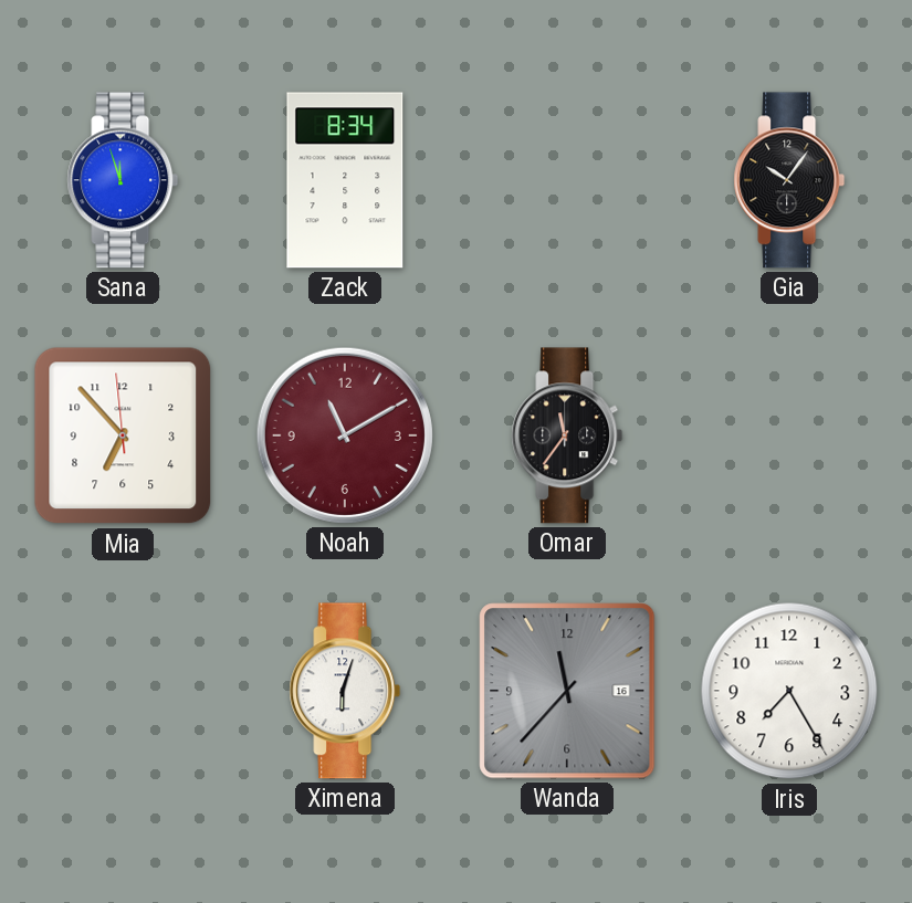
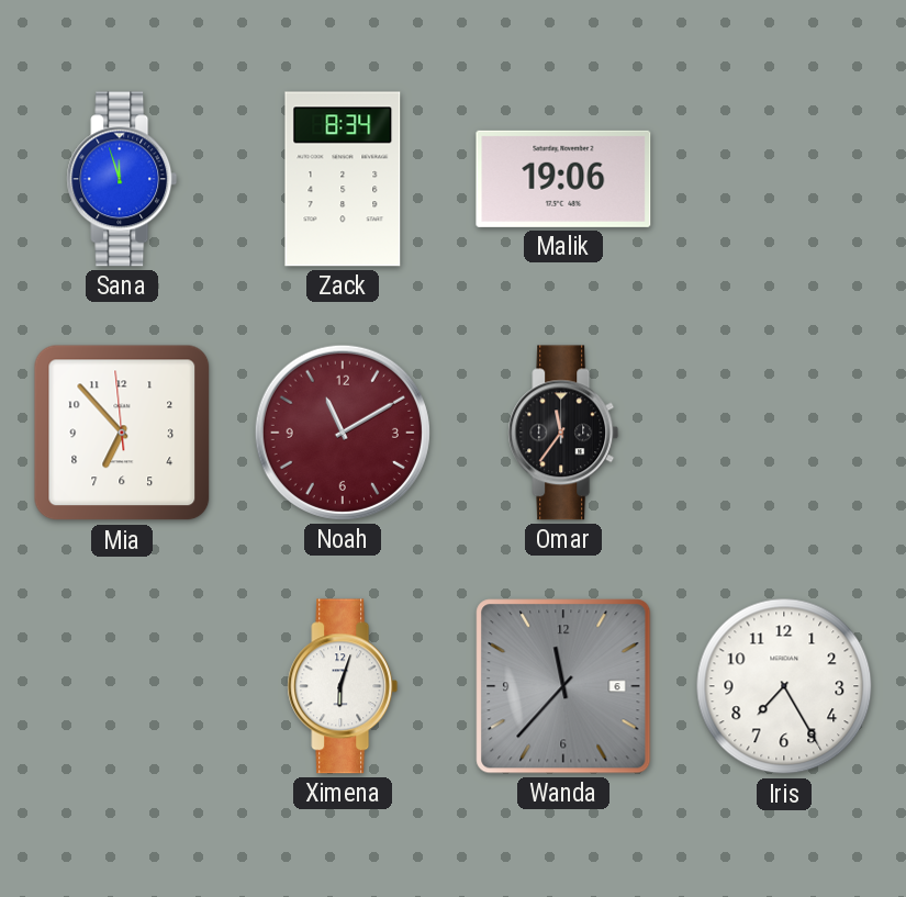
Malik: none -> 19:06 (563, 179)
Gia: 10:06 -> none (789, 180)
Wanda date: 16 -> 6 (563, 686)
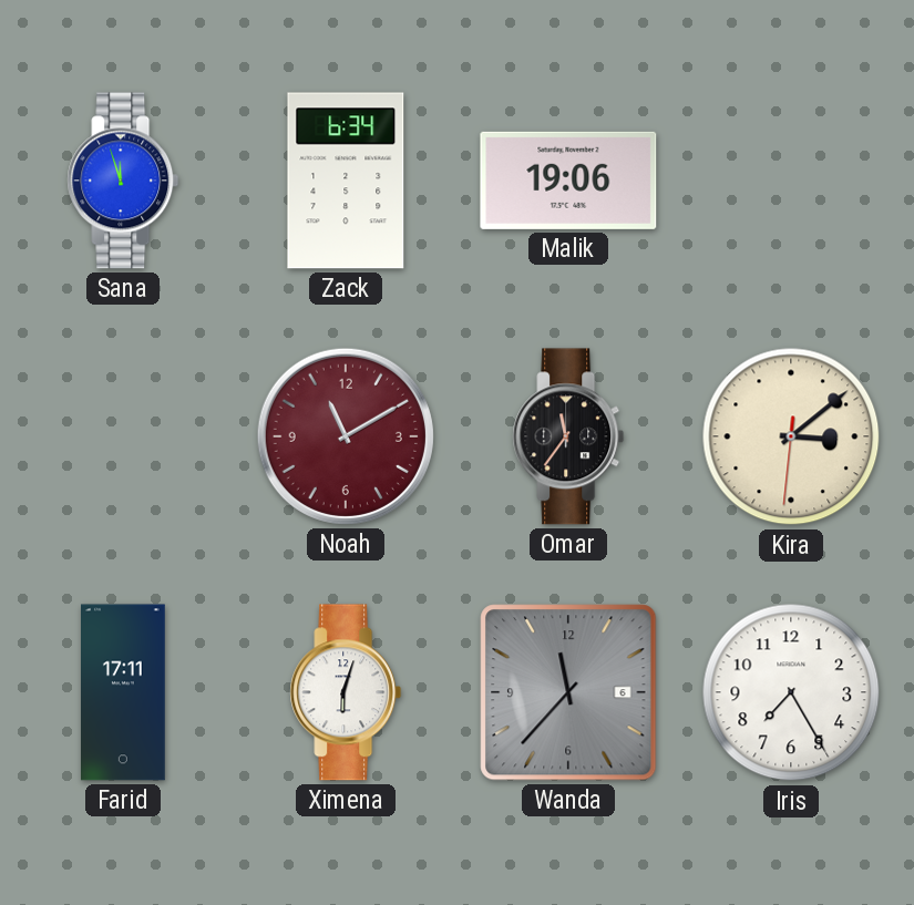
Zack: 8:34 -> 6:34 (346, 181)
Mia: 6:52 -> none (122, 433)
Kira: none -> 3:08 (791, 436)
Farid: none -> 17:11 (124, 692)
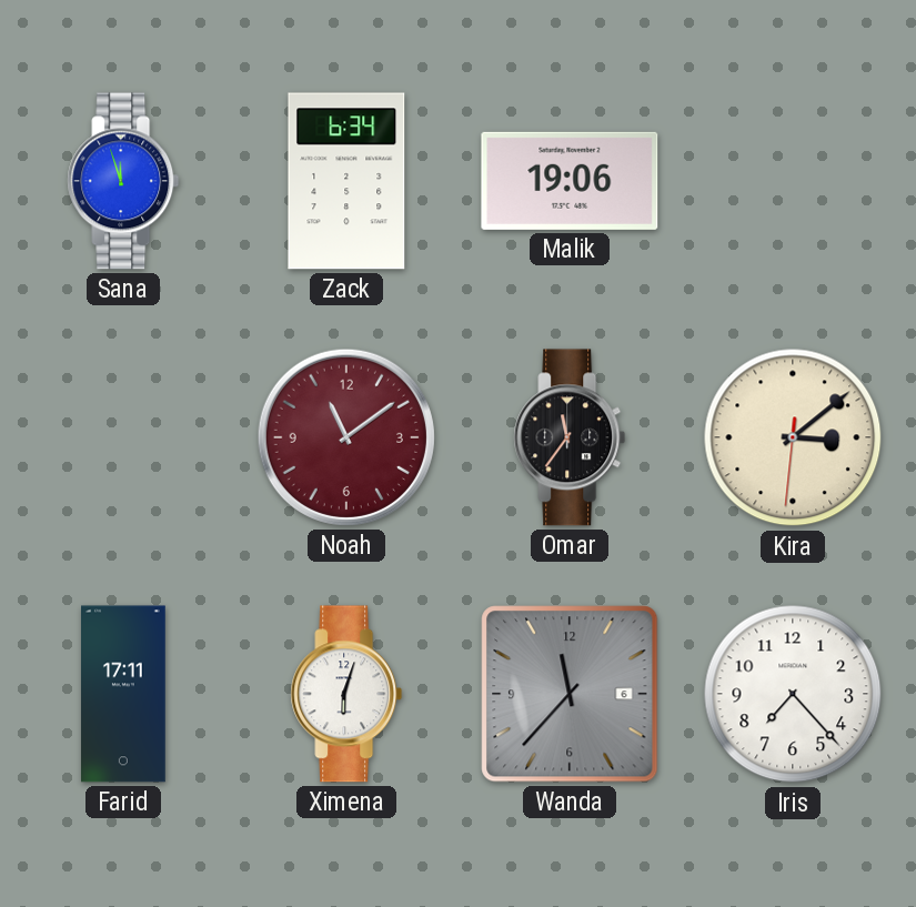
Noah: 11:10 -> 11:09 (346, 437)
Iris: 7:25 -> 7:23 (793, 694)
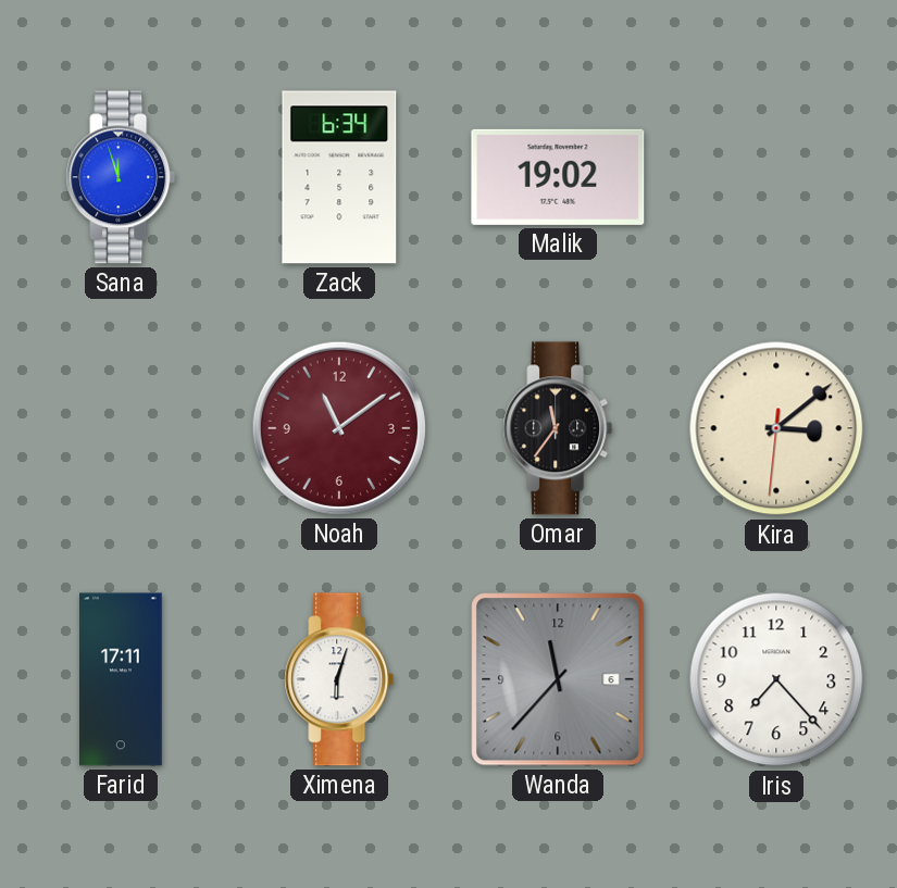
Malik: 19:06 -> 19:02 (558, 177)
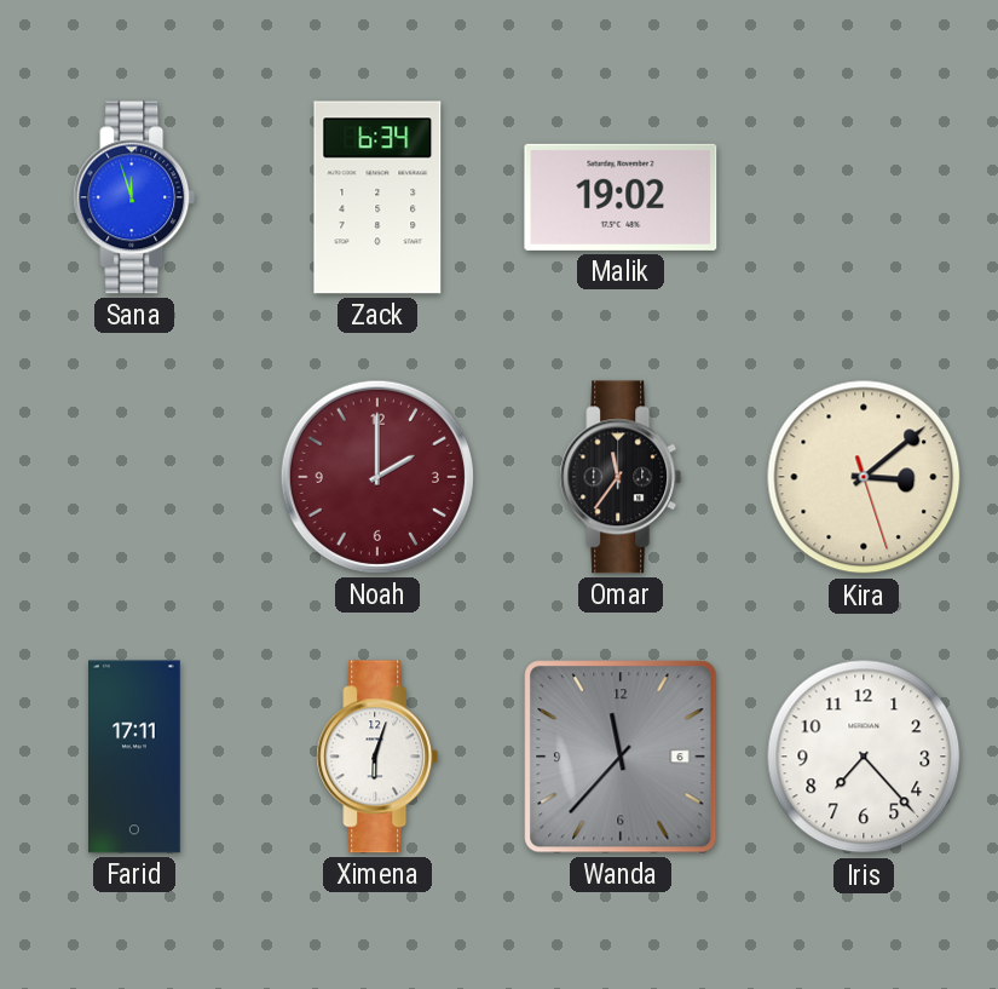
Noah: 11:09 -> 2:00 (377, 477)
Kira: 3:08:31 -> 3:08:27 (864, 477)
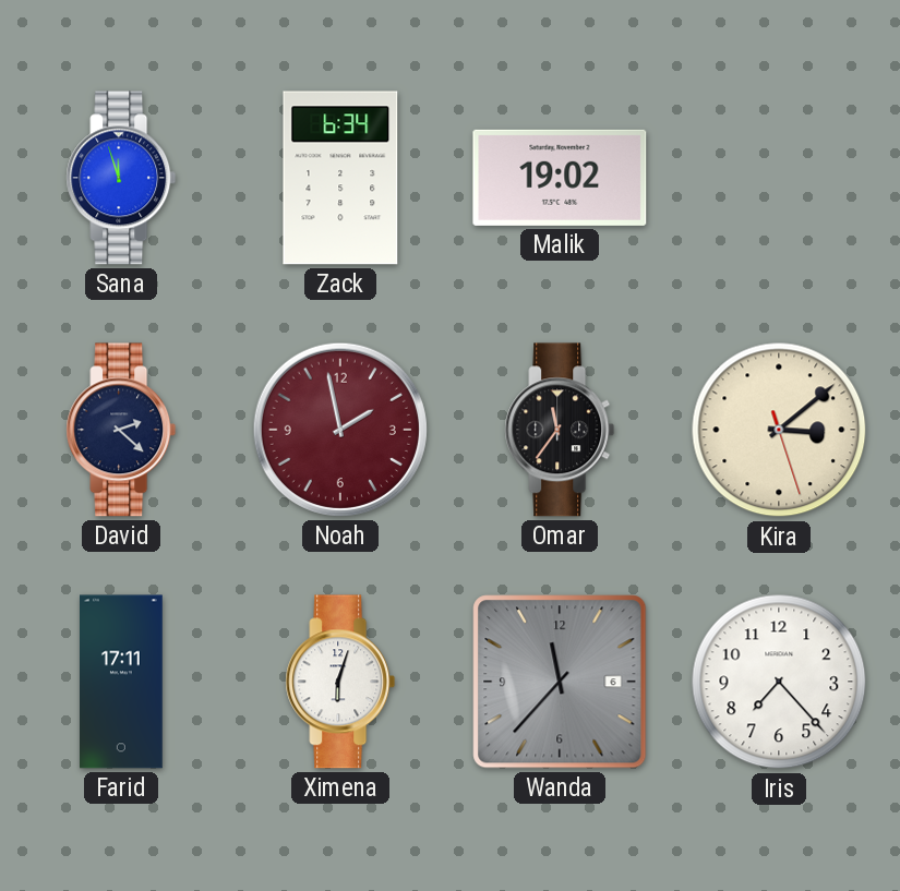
David: none -> 2:22 (121, 430)
Noah: 2:00 -> 1:58 (340, 430)
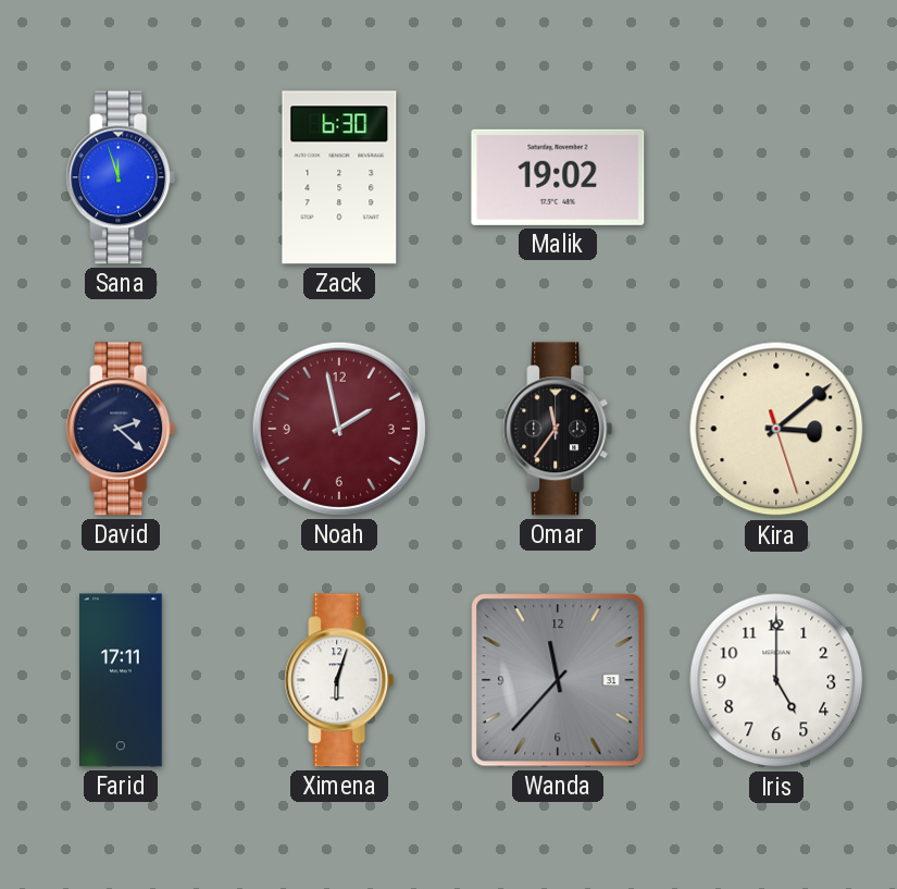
Zack: 6:34 -> 6:30 (339, 177)
Wanda date: 6 -> 31 (558, 680)
Iris: 7:23 -> 5:00 (776, 680)
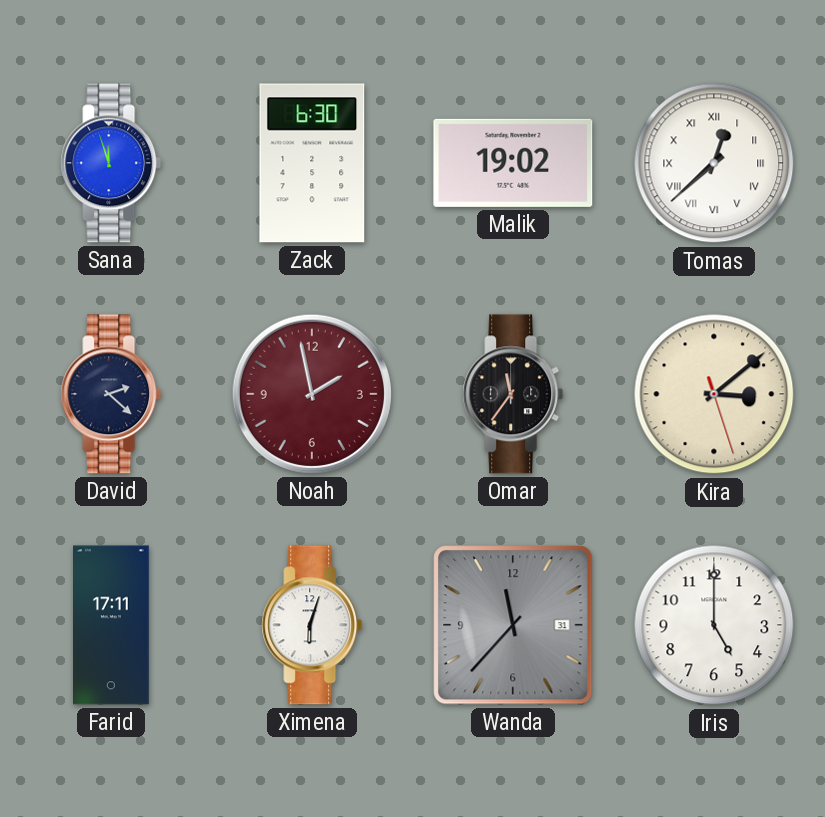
Tomas: none -> 12:38 (714, 163)
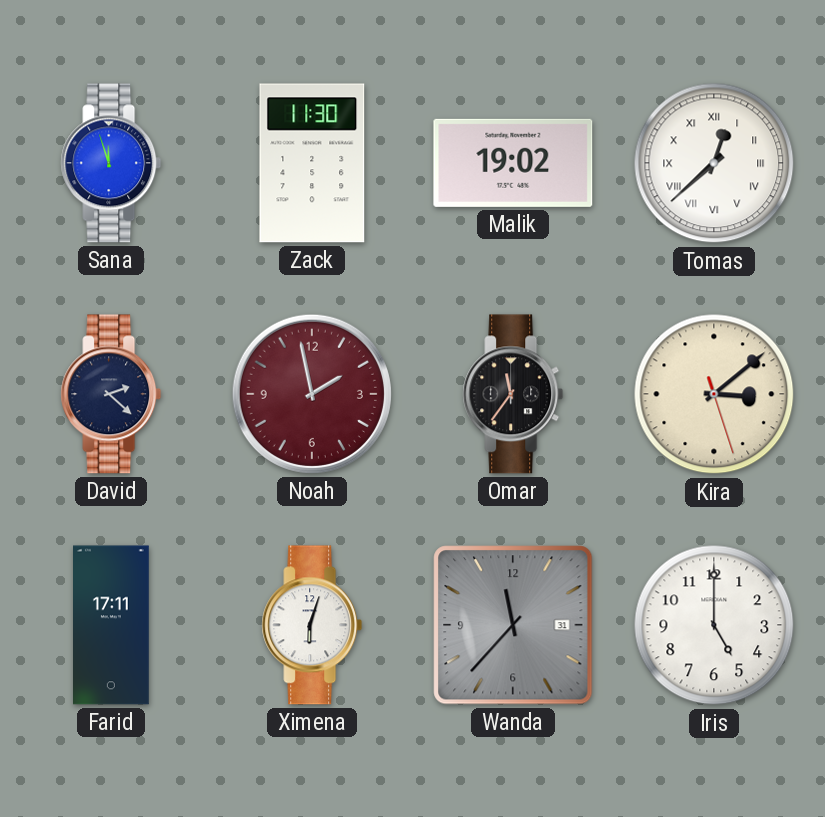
Zack: 6:30 -> 11:30 (312, 163)
